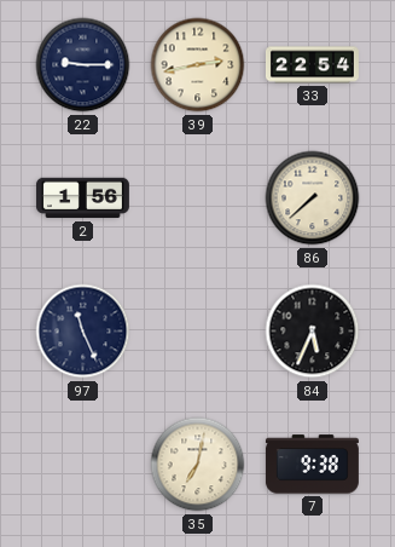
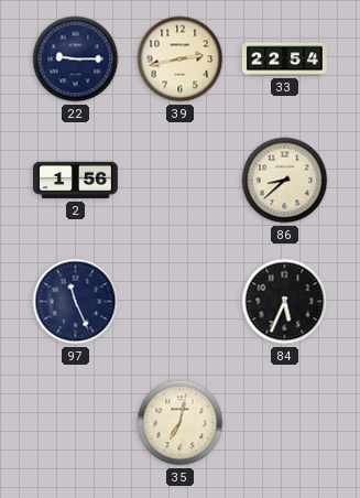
86: 7:38 -> 8:38 (285, 181)
7: 9:38 -> none (312, 465)
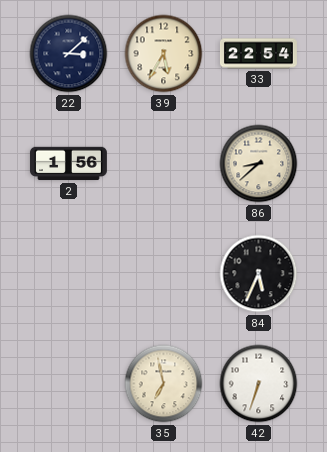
22: 9:15 -> 3:08 (69, 54)
39: 2:43 -> 5:35 (164, 54)
97: 11:26 -> none (76, 302)
35: 7:02 -> 6:58 (164, 384)
42: none -> 6:33 (259, 384)
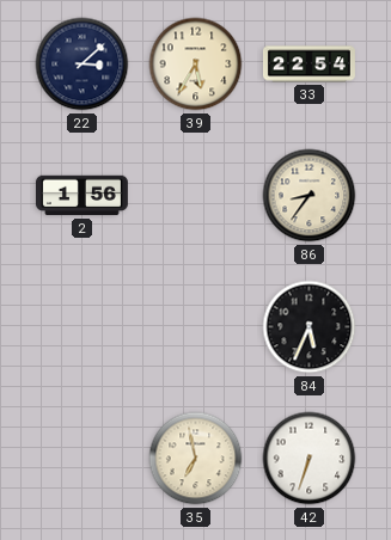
86: 8:38 -> 8:36 (310, 196)
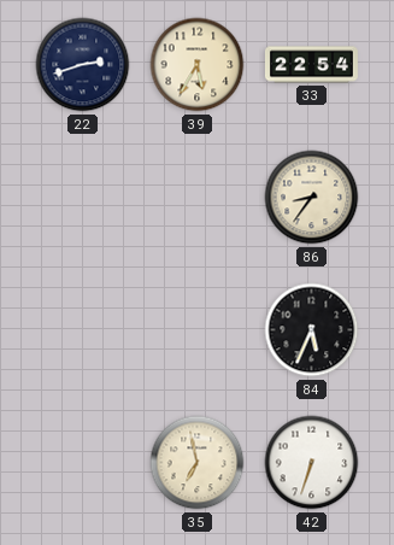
22: 3:08 -> 2:42 (83, 65)
2: 1:56 -> none (81, 196)
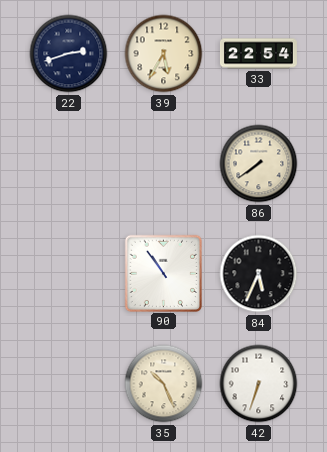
86: 8:36 -> 7:39 (259, 164)
90: none -> 10:54 (163, 273)
35: 6:58 -> 10:26 (164, 384)
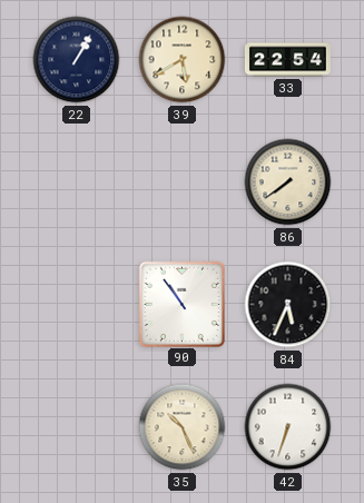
22: 2:42 -> 1:05 (77, 60)
39: 5:35 -> 5:40 (183, 60)
